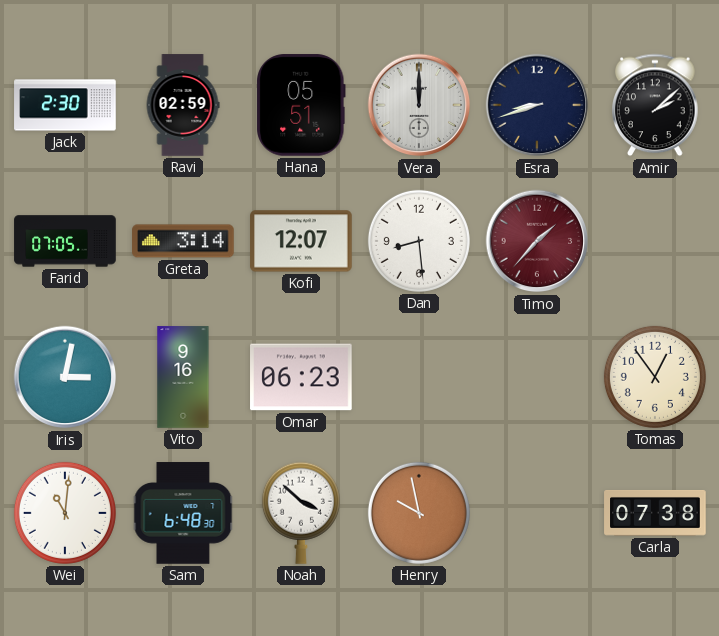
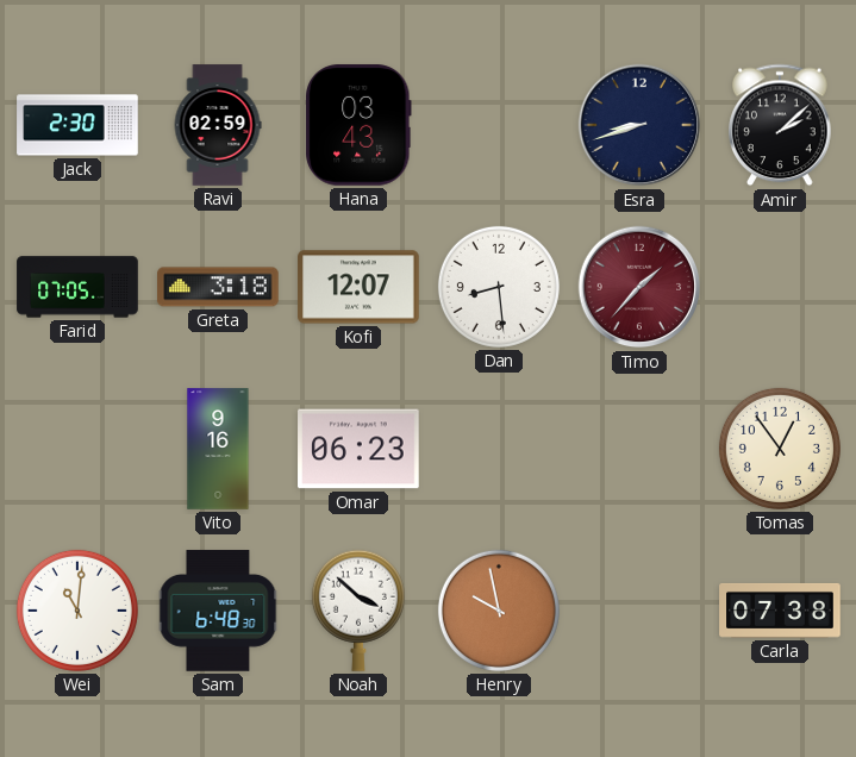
Hana: 05:51 -> 03:43 (360, 125)
Vera: 12:00 -> none (419, 105)
Greta: 3:14 -> 3:18 (218, 287)
Iris: 3:02 -> none (65, 377)
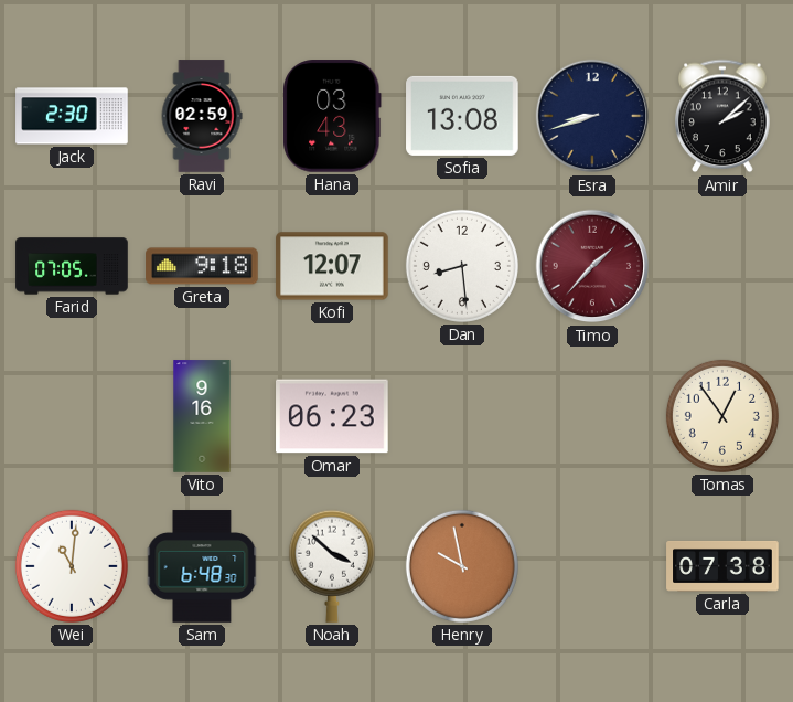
Sofia: none -> 13:08 (462, 116)
Greta: 3:18 -> 9:18 (202, 266)
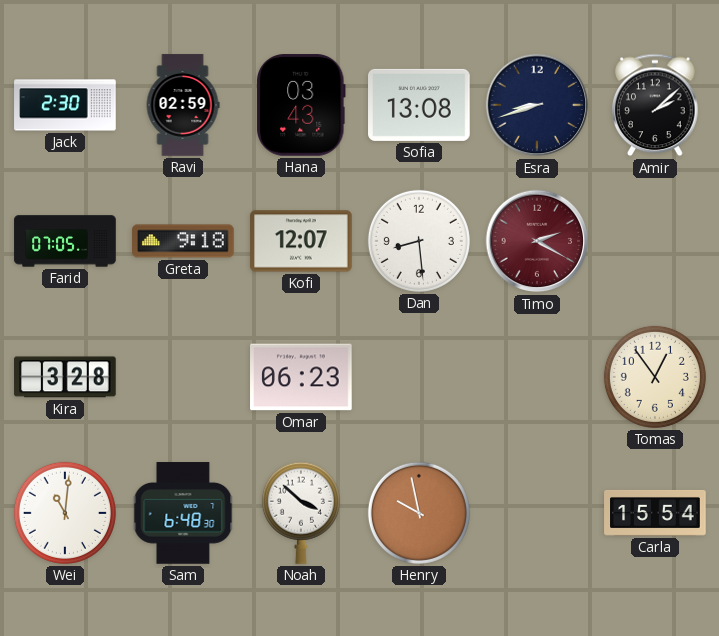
Timo: 1:37 -> 2:20 (537, 241)
Kira: none -> 3:28 (65, 377)
Vito: 9:16 -> none (202, 416)
Carla: 07:38 -> 15:54 (655, 513)
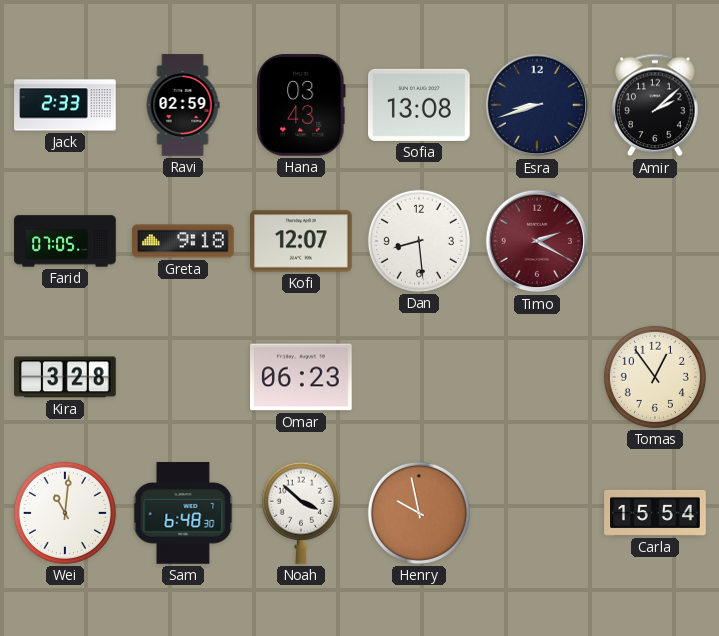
Jack: 2:30 -> 2:33 (65, 105)
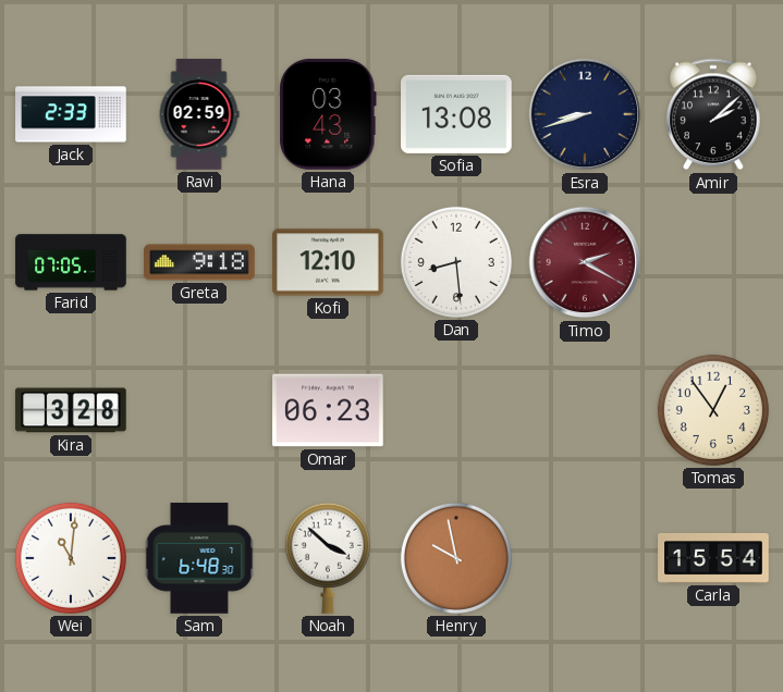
Kofi: 12:07 -> 12:10 (328, 262)
